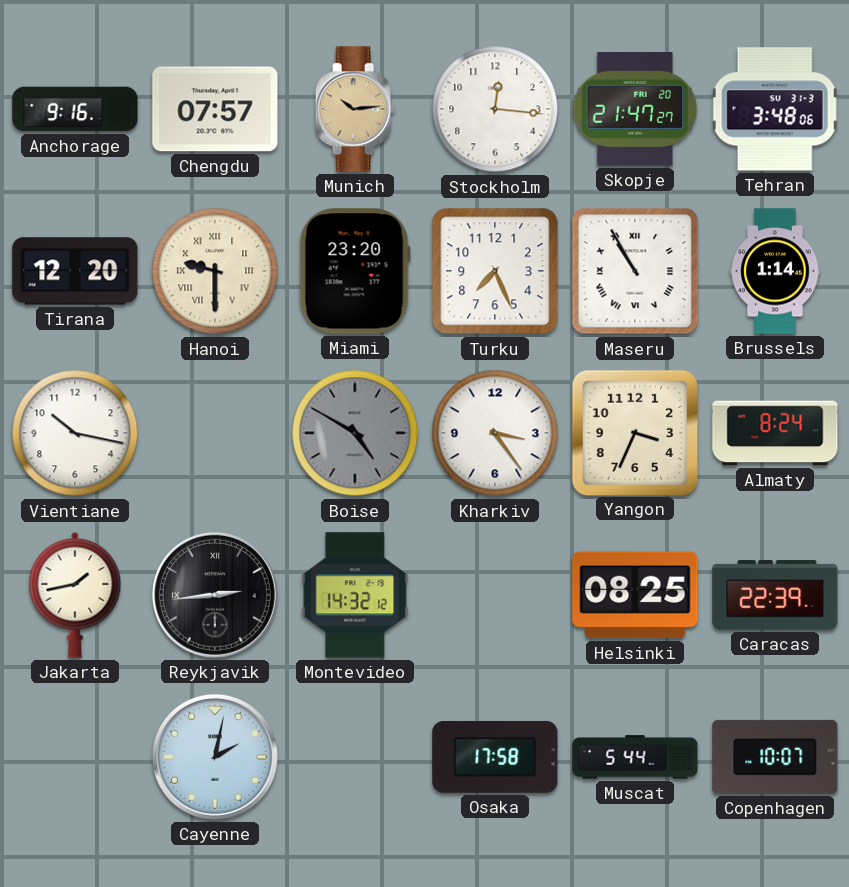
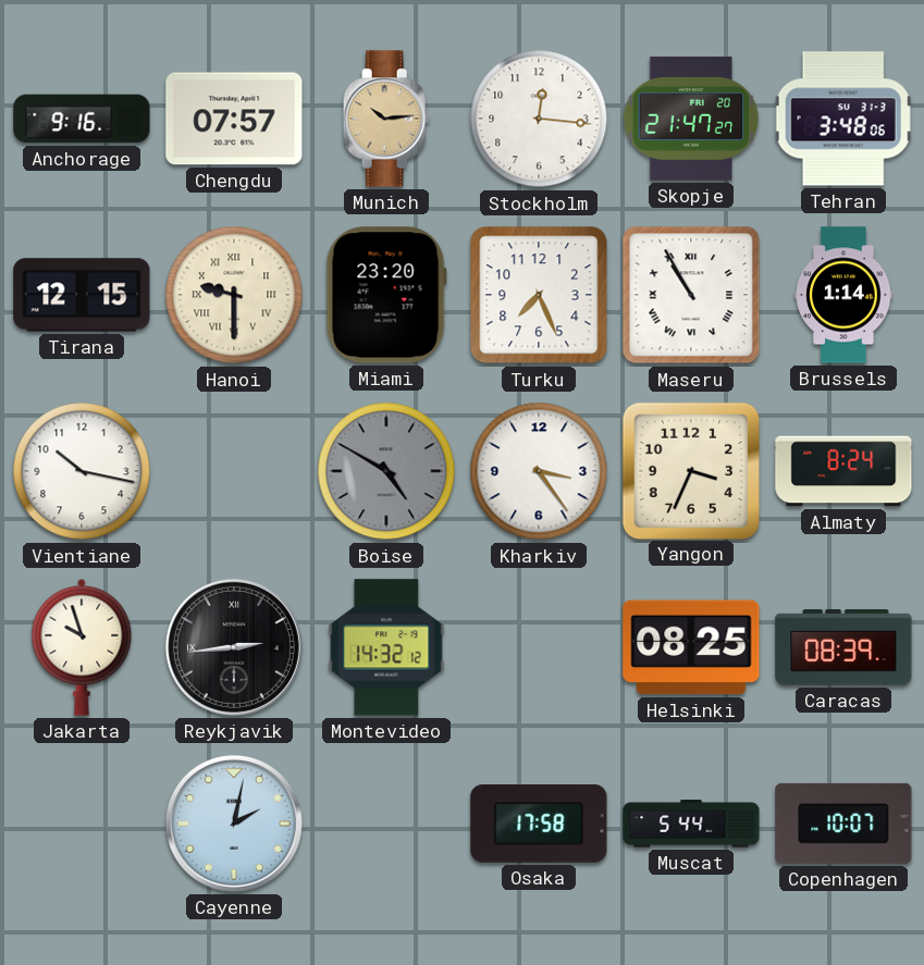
Tirana: 12:20 -> 12:15 (82, 295)
Jakarta: 1:43 -> 9:57 (82, 647)
Caracas: 22:39 -> 08:39 (843, 647)
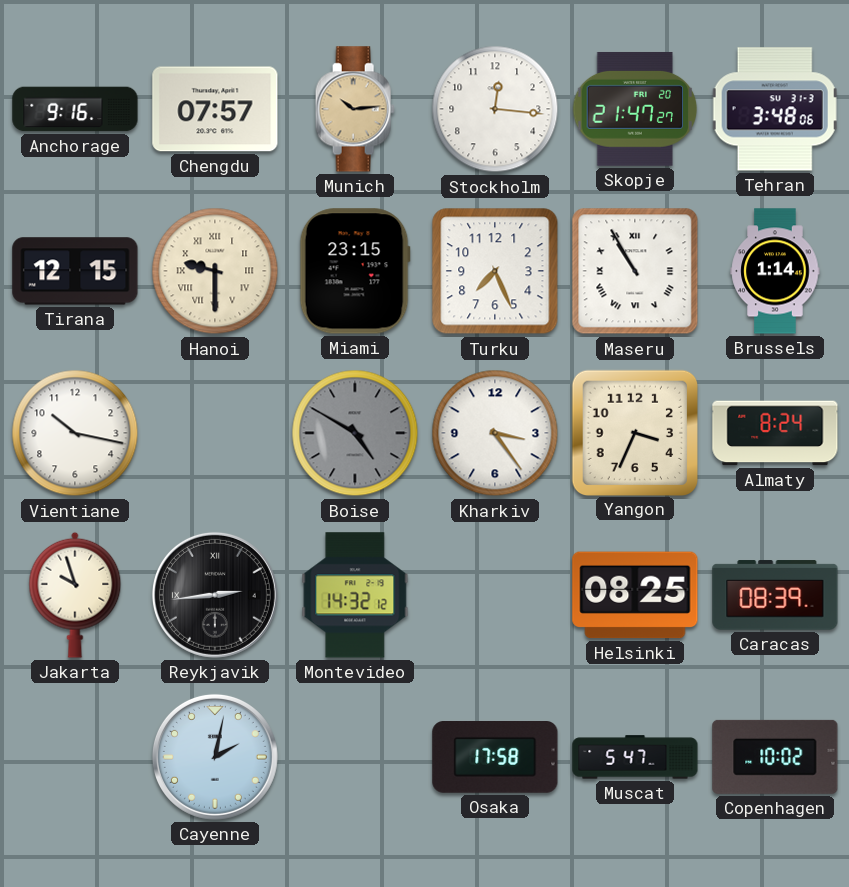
Miami: 23:20 -> 23:15 (355, 271)
Muscat: 5:44 -> 5:47 (635, 757)
Copenhagen: 10:07 -> 10:02 (775, 757)
